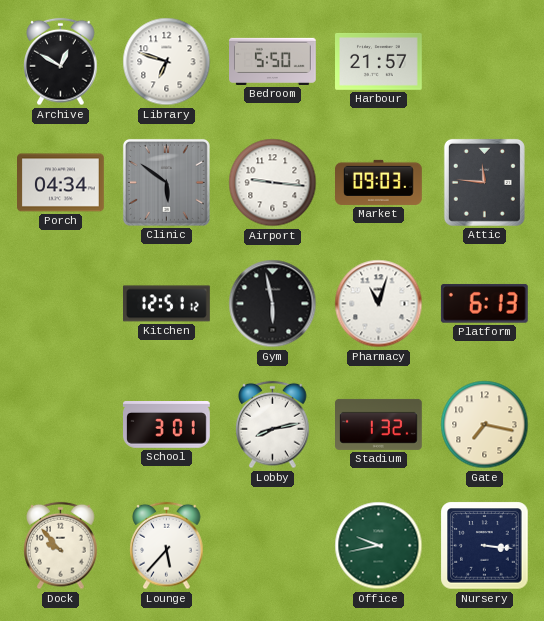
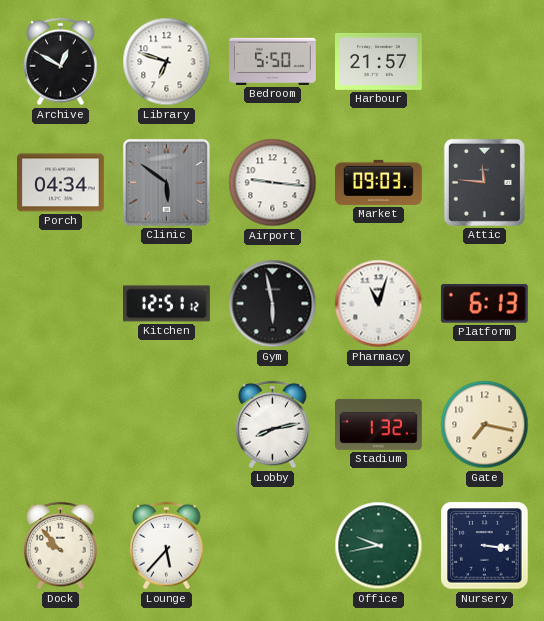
School: 3:01 -> none (167, 425)
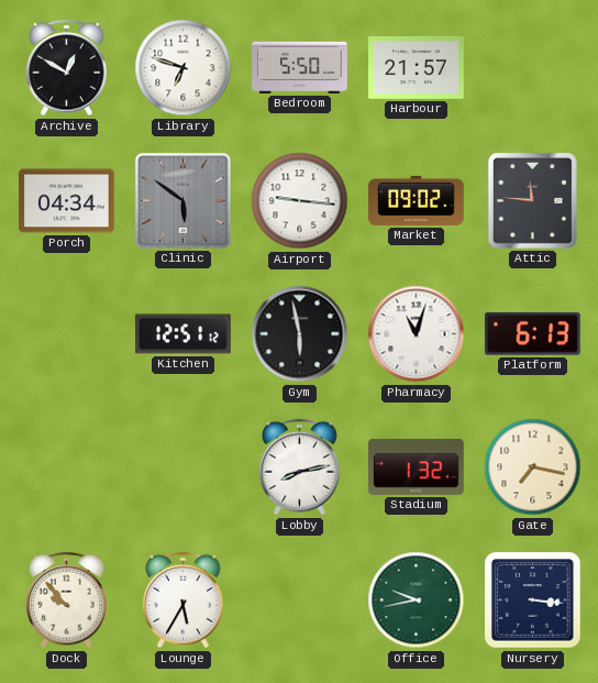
Market: 09:03 -> 09:02 (417, 200)
Lounge: 5:37 -> 5:35 (184, 601)
